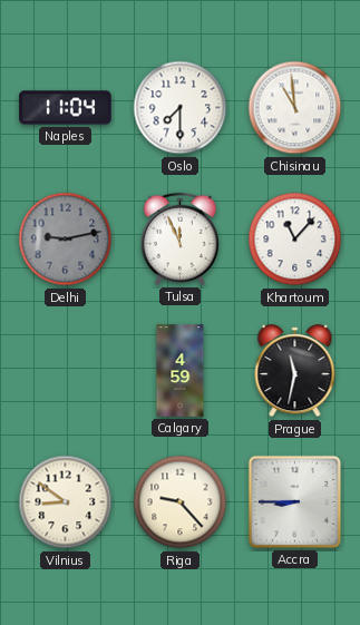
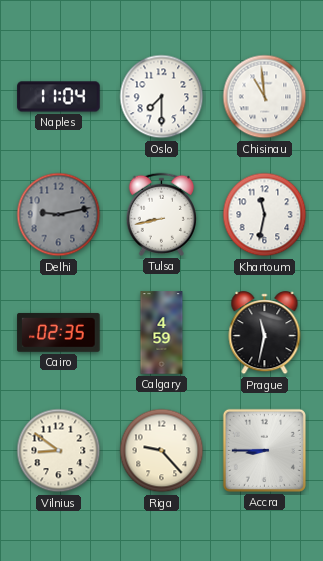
Tulsa: 11:56 -> 8:43 (161, 214)
Khartoum: 11:07 -> 11:32 (265, 215)
Cairo: none -> 02:35 (59, 332)
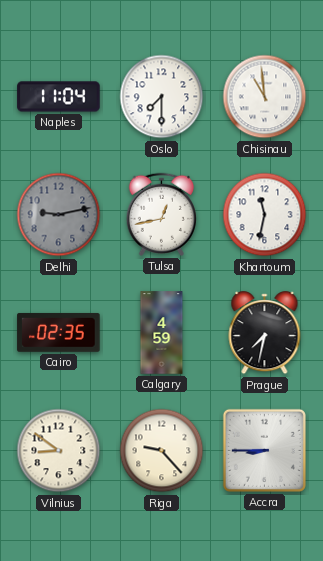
Tulsa: 8:43 -> 12:43 (161, 214)
Prague: 11:32 -> 7:32 (265, 333)
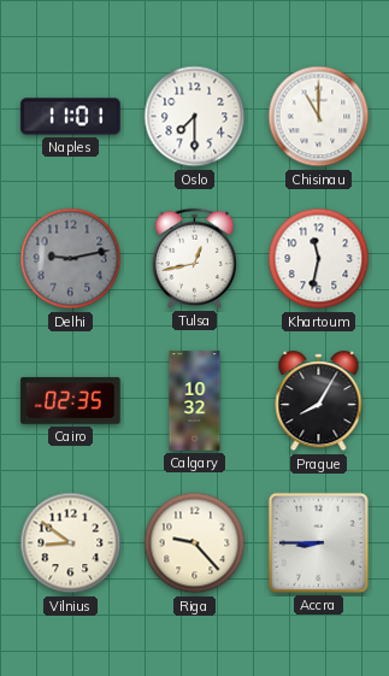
Naples: 11:04 -> 11:01 (71, 117)
Chisinau: 10:59 -> 11:00 (319, 117)
Calgary: 4:59 -> 10:32 (195, 401)
Prague: 7:32 -> 8:05 (319, 401)
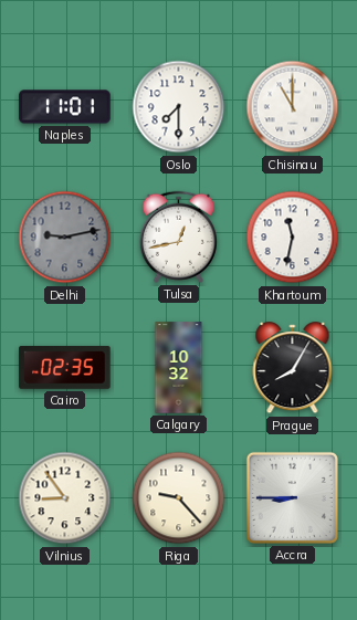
Vilnius: 8:51 -> 8:54 (65, 498)
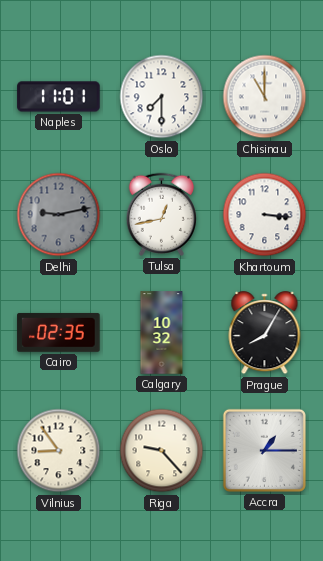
Khartoum: 11:32 -> 3:16 (265, 215)
Accra: 8:45 -> 1:15 (264, 450)
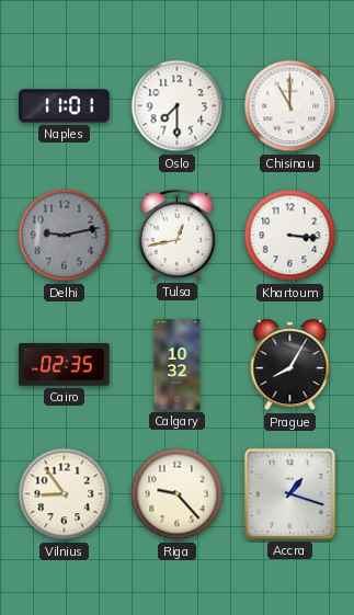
Accra: 1:15 -> 1:18 (289, 493)
